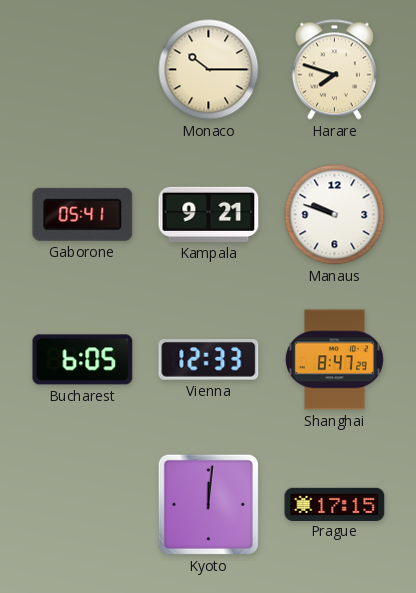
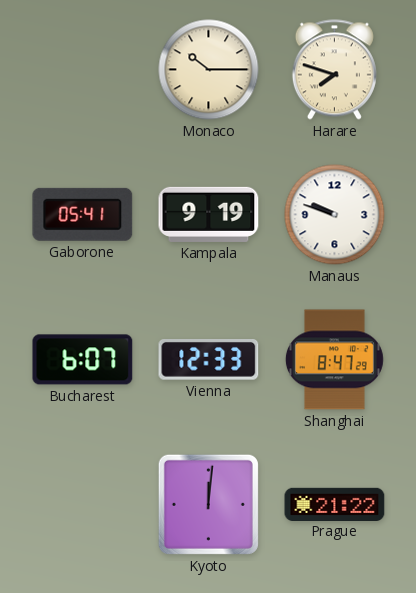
Kampala: 9:21 -> 9:19 (209, 214)
Bucharest: 6:05 -> 6:07 (83, 360)
Prague: 17:15 -> 21:22 (335, 504)
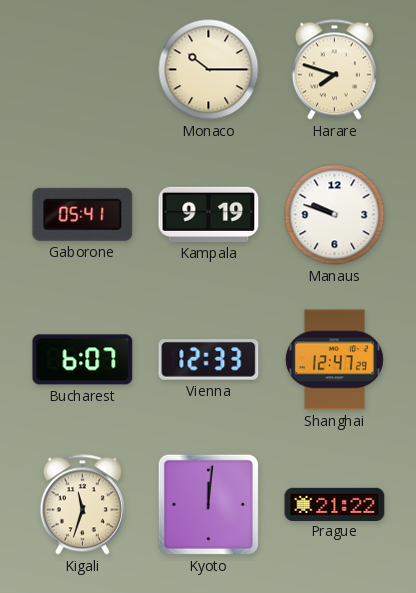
Shanghai: 8:47 -> 12:47 (334, 360)
Kigali: none -> 11:33 (82, 505)
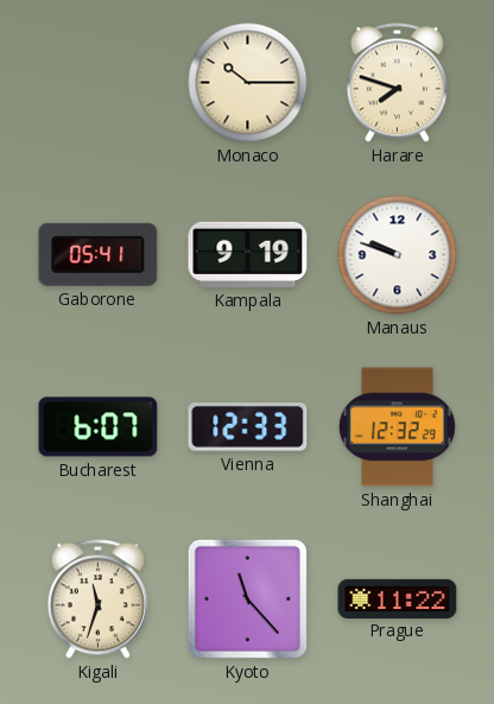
Shanghai: 12:47 -> 12:32 (397, 427)
Kyoto: 12:01 -> 11:23 (247, 598)
Prague: 21:22 -> 11:22 (398, 598)
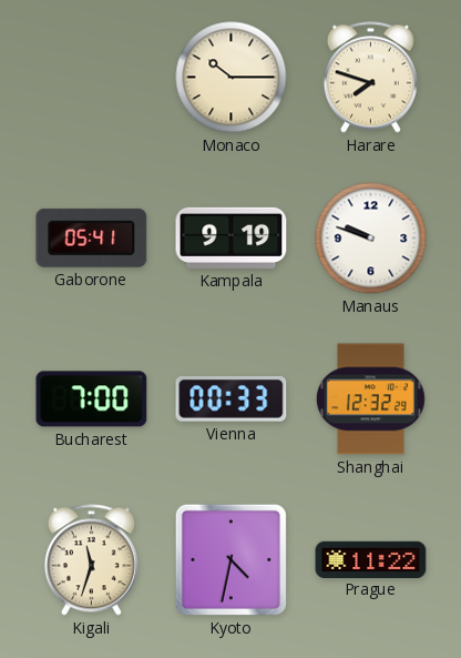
Bucharest: 6:07 -> 7:00 (92, 399)
Vienna: 12:33 -> 00:33 (232, 399)
Kyoto: 11:23 -> 4:32 (230, 559)
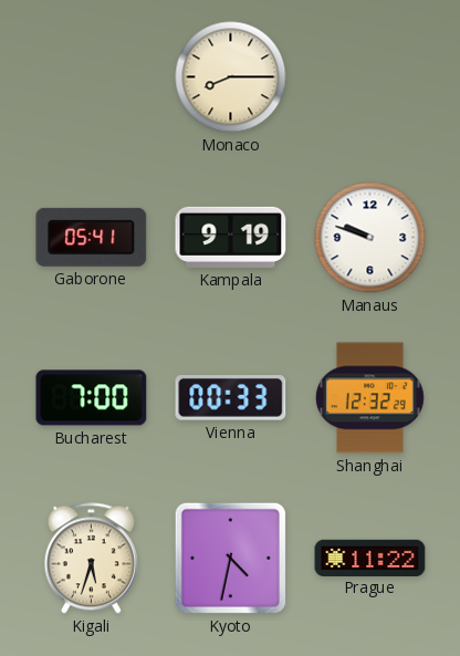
Monaco: 10:15 -> 8:15 (231, 77)
Harare: 7:48 -> none (370, 78)
Kigali: 11:33 -> 5:33 (91, 559)
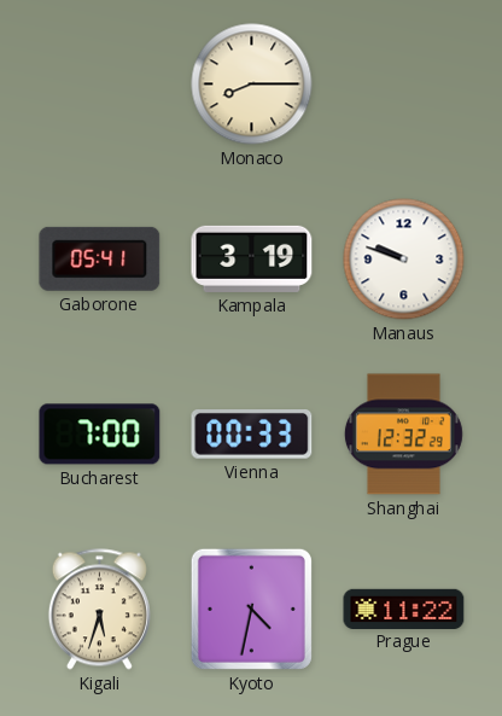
Kampala: 9:19 -> 3:19 (252, 258)
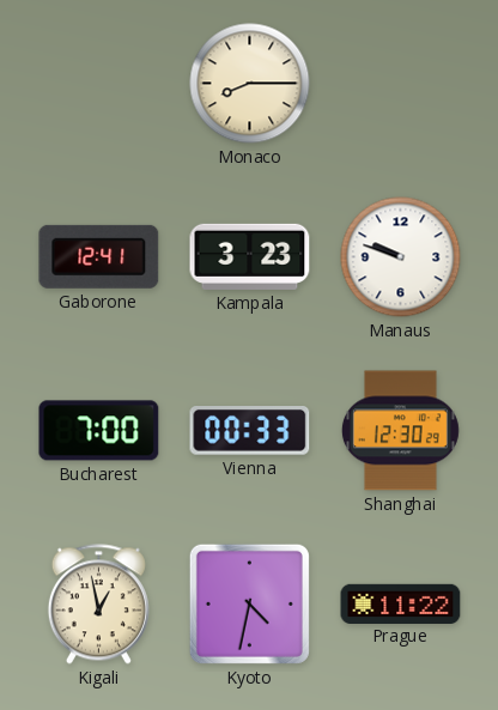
Gaborone: 05:41 -> 12:41 (99, 256)
Kampala: 3:19 -> 3:23 (250, 256)
Shanghai: 12:32 -> 12:30 (400, 431)
Kigali: 5:33 -> 12:58 (98, 605)
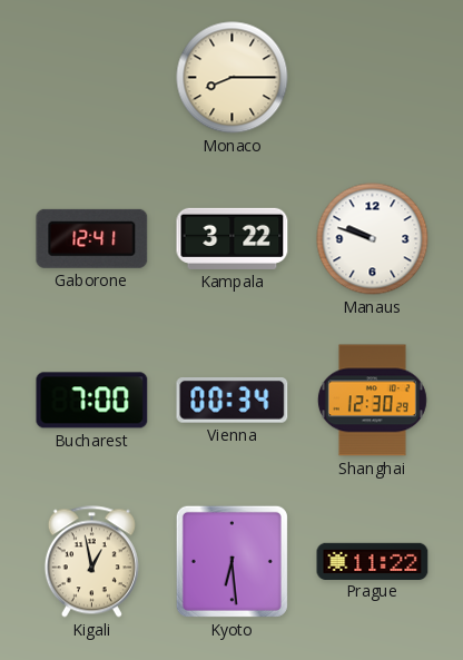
Kampala: 3:23 -> 3:22 (233, 238)
Vienna: 00:33 -> 00:34 (233, 401)
Kyoto: 4:32 -> 6:29 (231, 561)
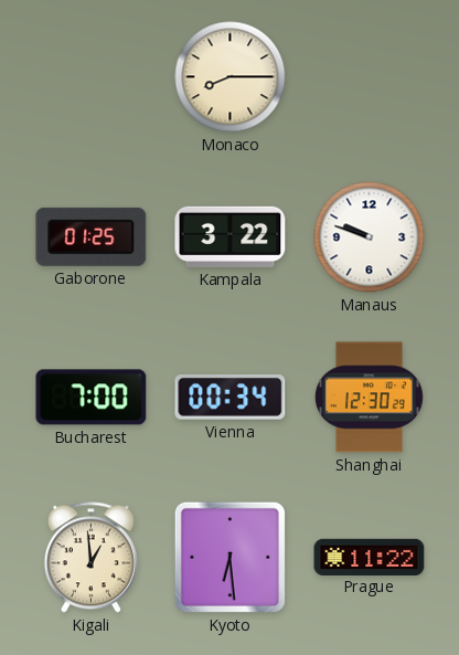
Gaborone: 12:41 -> 01:25 (92, 236)
Kigali: 12:58 -> 12:59 (90, 558)
